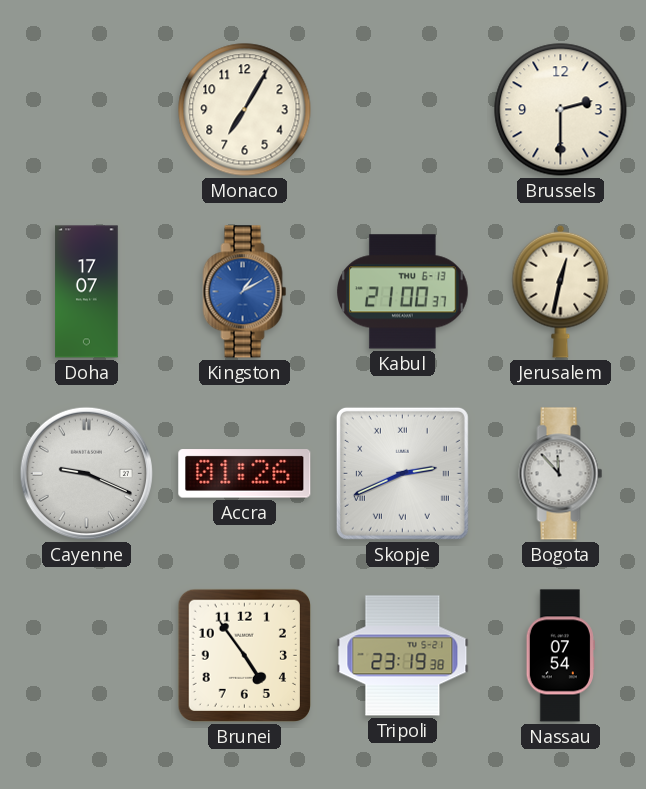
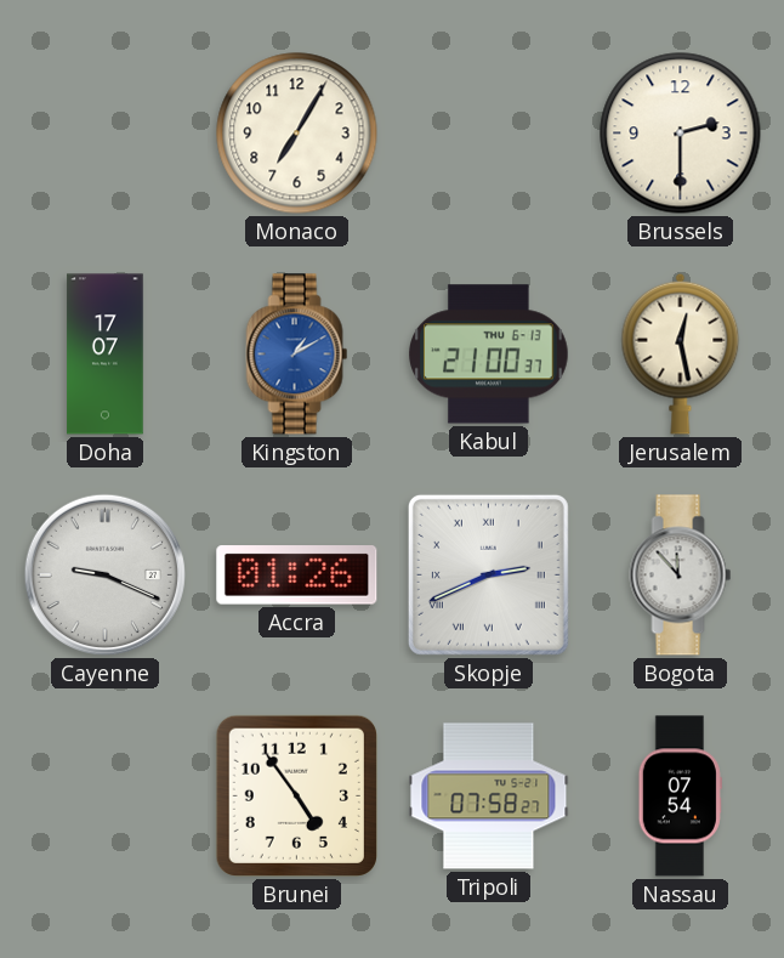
Jerusalem: 12:32 -> 12:28 (681, 353)
Tripoli: 23:19 -> 07:58 (489, 797)
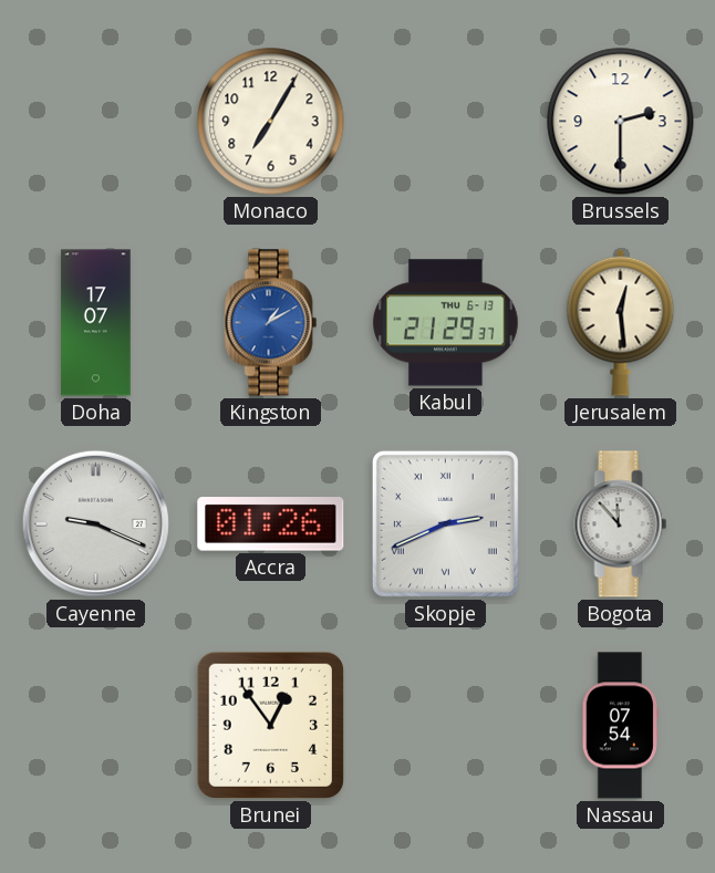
Kabul: 21:00 -> 21:29 (446, 323)
Jerusalem: 12:28 -> 12:29 (621, 322)
Brunei: 4:54 -> 12:54 (270, 725)
Tripoli: 07:58 -> none (489, 797)
